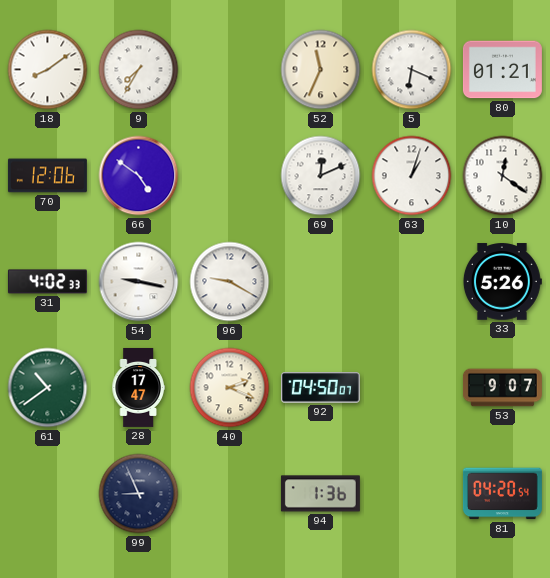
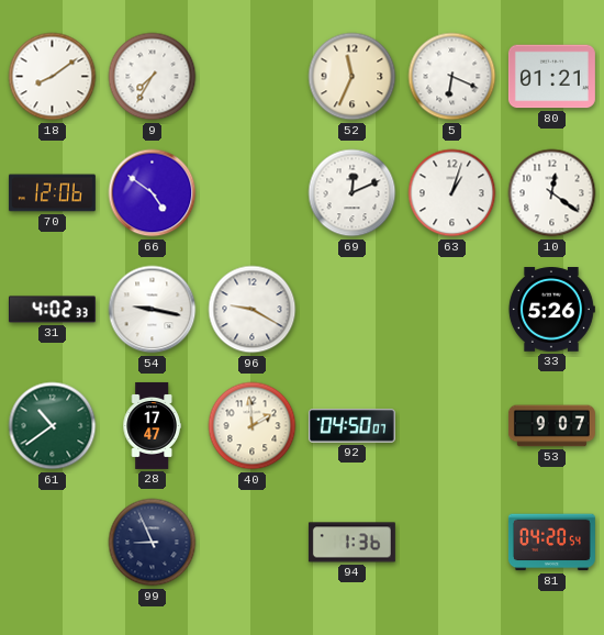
40: 2:19 -> 1:59 (253, 426)
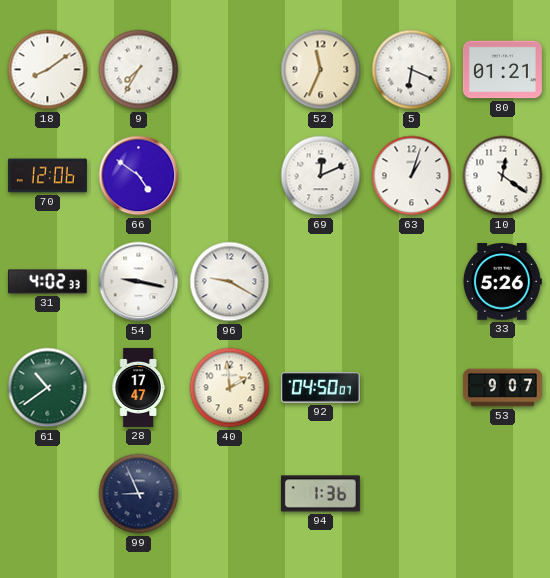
81: 04:20 -> none (551, 543)
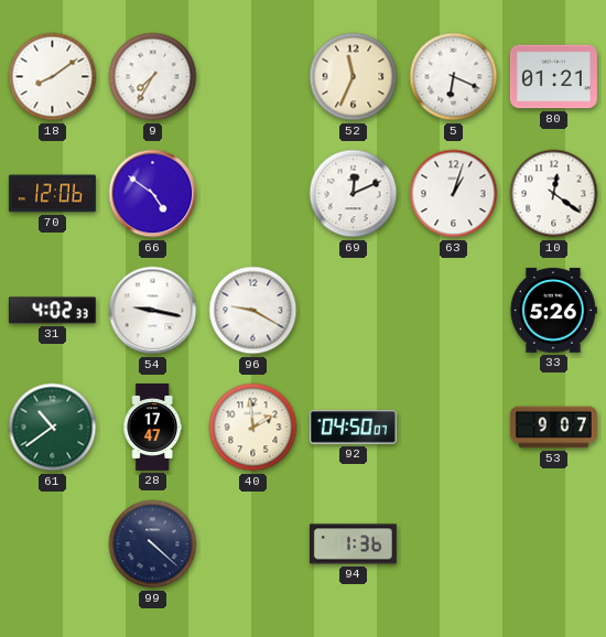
99: 8:56 -> 4:22 (153, 544)
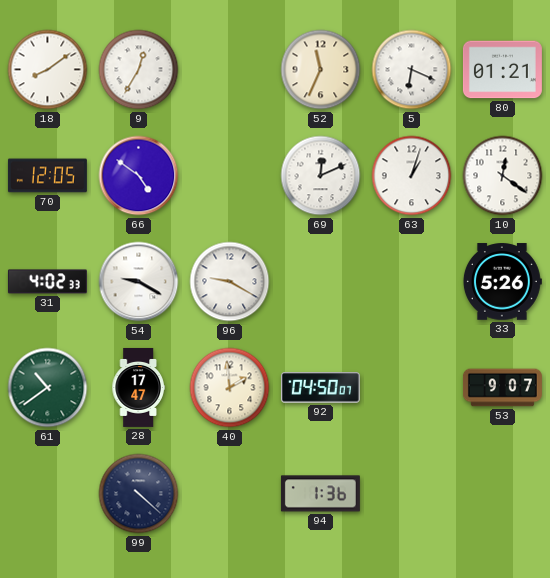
9: 7:35 -> 12:35 (139, 70)
70: 12:06 -> 12:05 (47, 176)
54: 9:17 -> 9:20 (139, 282)
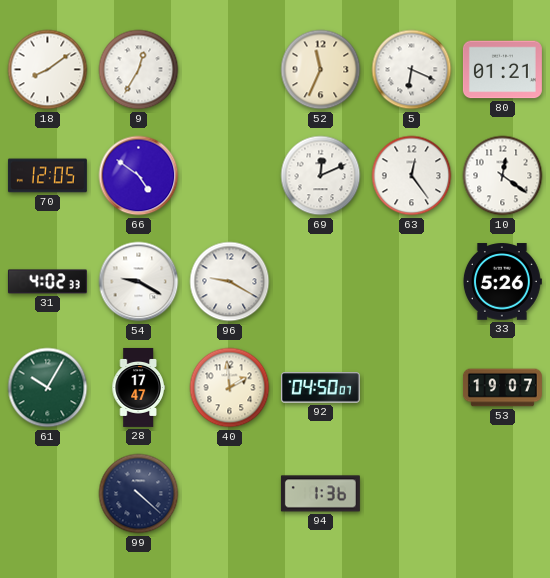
63: 1:03 -> 12:24 (412, 176)
61: 10:39 -> 10:05 (48, 388)
53: 9:07 -> 19:07 (502, 388)
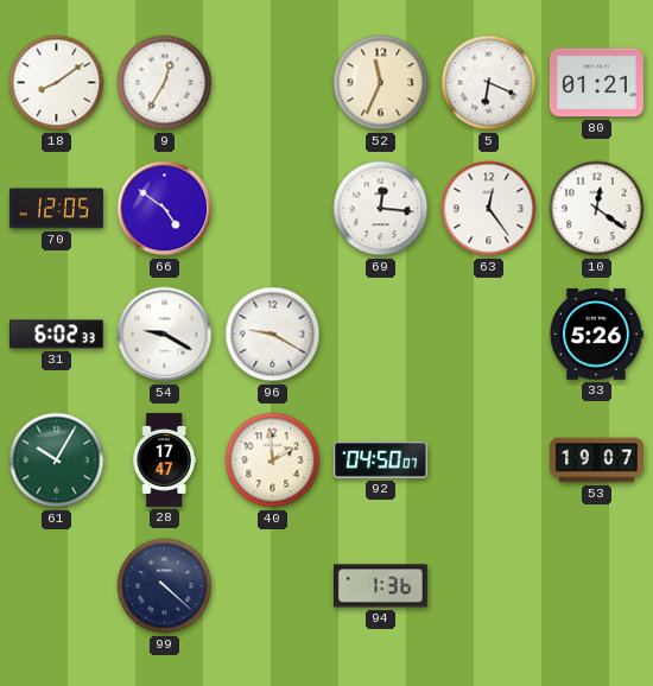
69: 12:11 -> 12:16 (381, 209)
31: 4:02 -> 6:02 (56, 335)
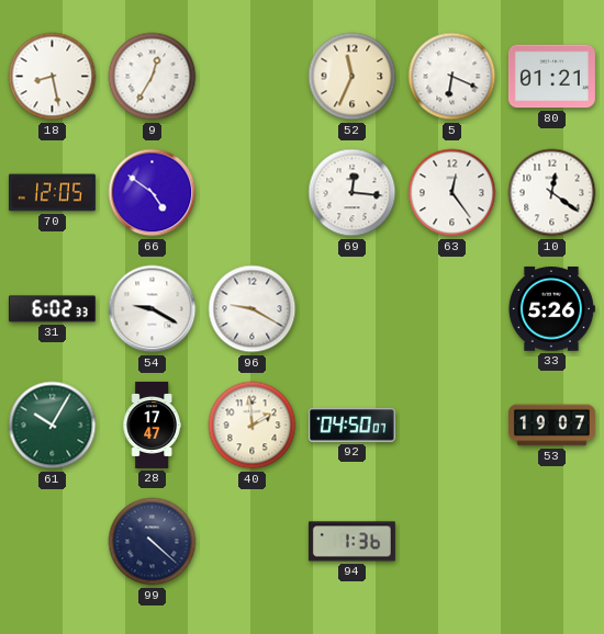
18: 8:09 -> 8:28 (53, 77)
